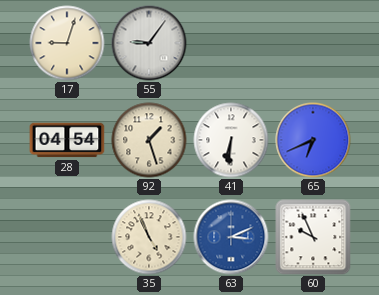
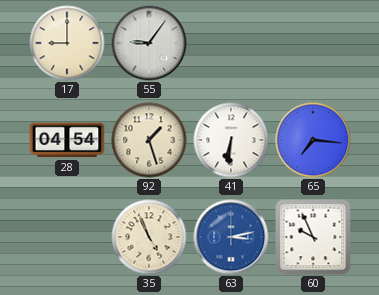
17: 9:03 -> 9:00 (67, 43)
65: 6:41 -> 7:16 (313, 140)
63: 3:11 -> 3:13 (231, 237)
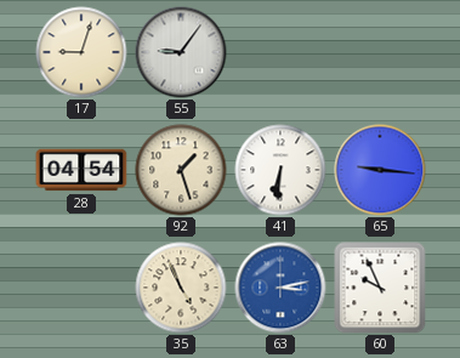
17: 9:00 -> 9:03 (81, 52)
65: 7:16 -> 9:16 (380, 170)
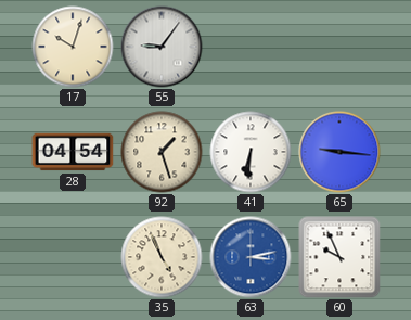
17: 9:03 -> 10:03 (73, 47)
